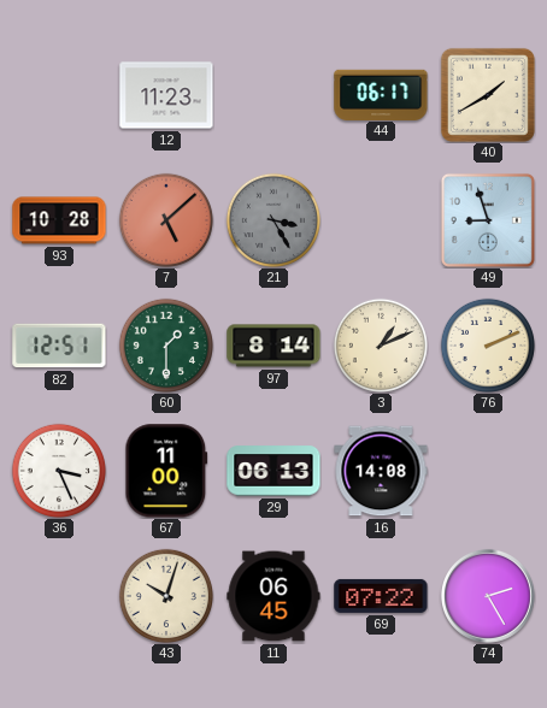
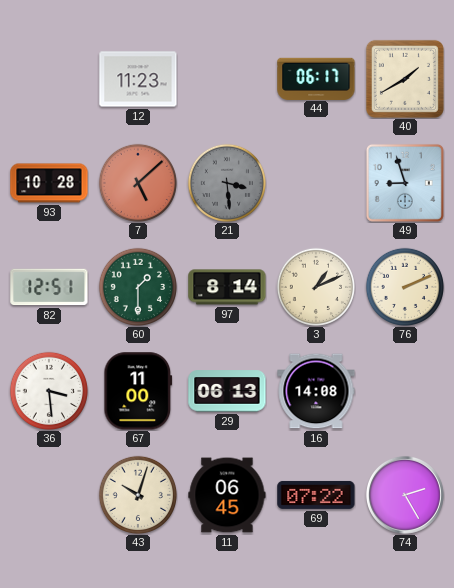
21: 3:25 -> 3:29 (227, 183)
36: 3:26 -> 3:29 (49, 391)
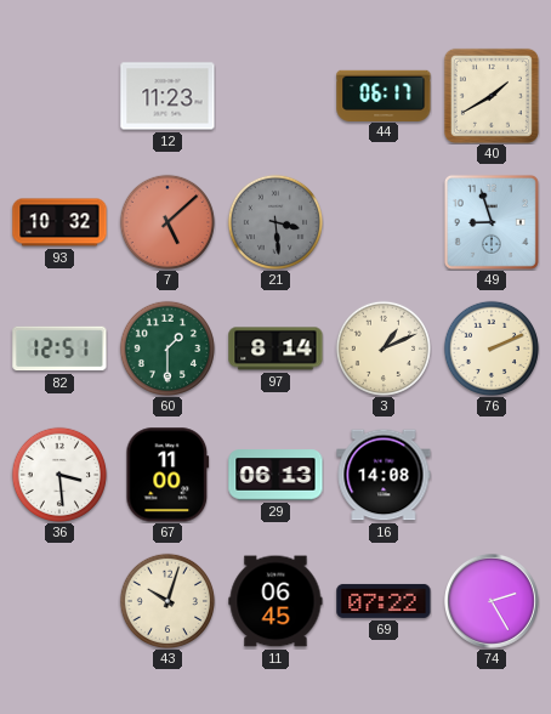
93: 10:28 -> 10:32 (59, 222)
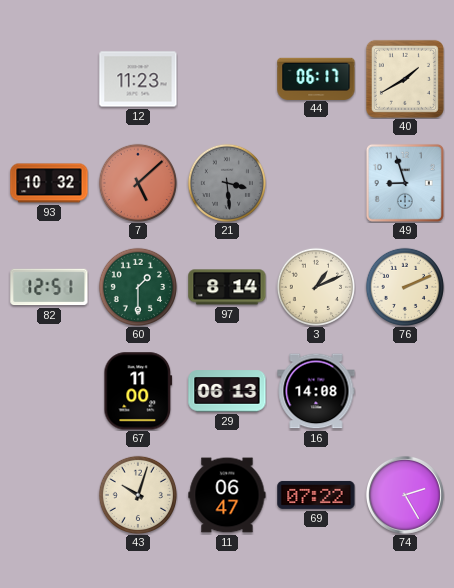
36: 3:29 -> none (59, 475)
11: 06:45 -> 06:47 (227, 495)
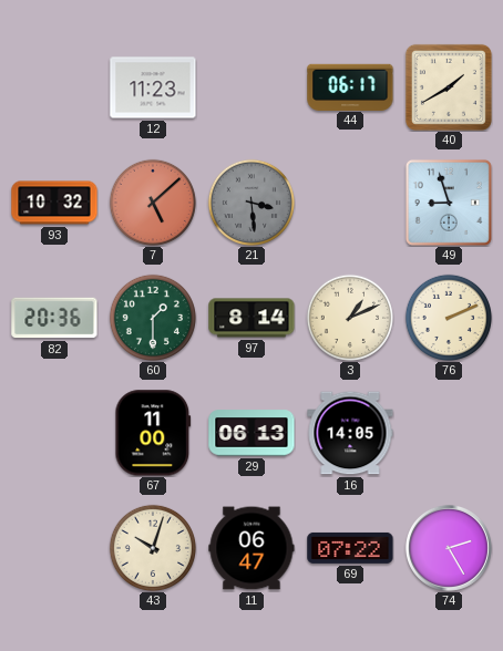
82: 12:51 -> 20:36 (54, 318)
16: 14:08 -> 14:05 (350, 433)
